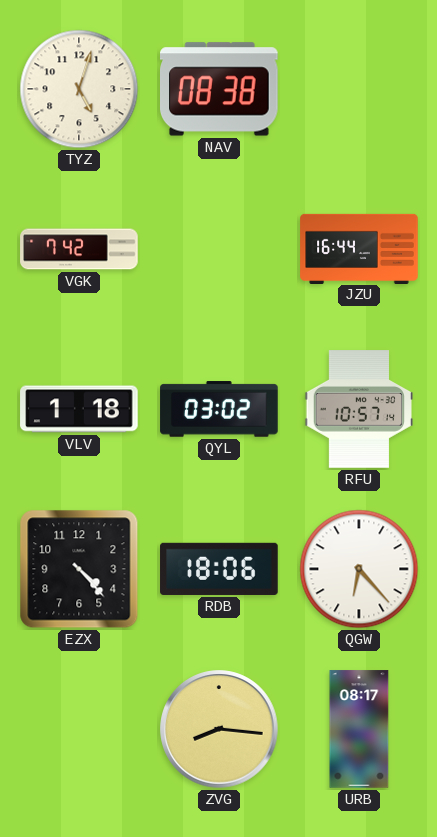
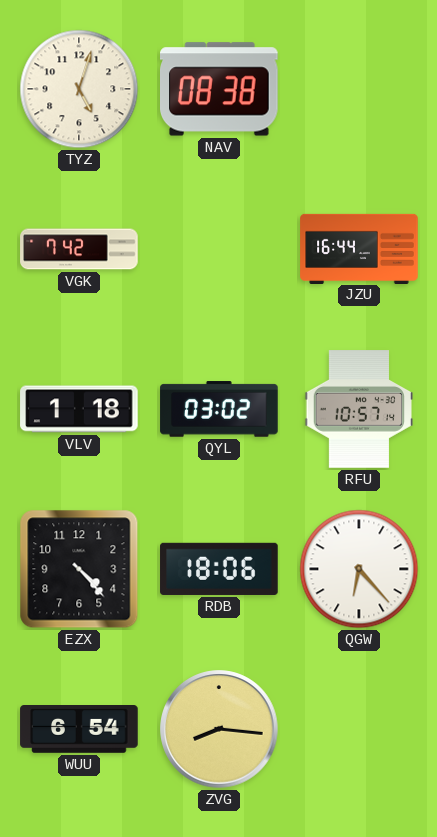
WUU: none -> 6:54 (79, 729)
URB: 08:17 -> none (359, 729)
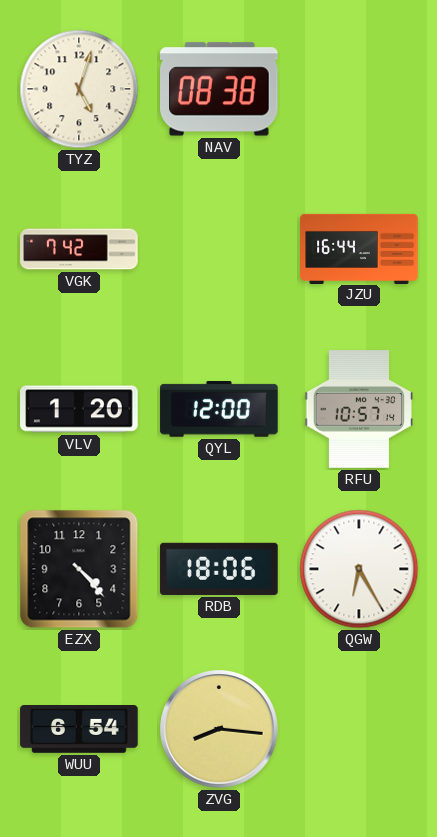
VLV: 1:18 -> 1:20 (79, 409)
QYL: 03:02 -> 12:00 (219, 409)
QGW: 6:23 -> 6:25 (359, 569)
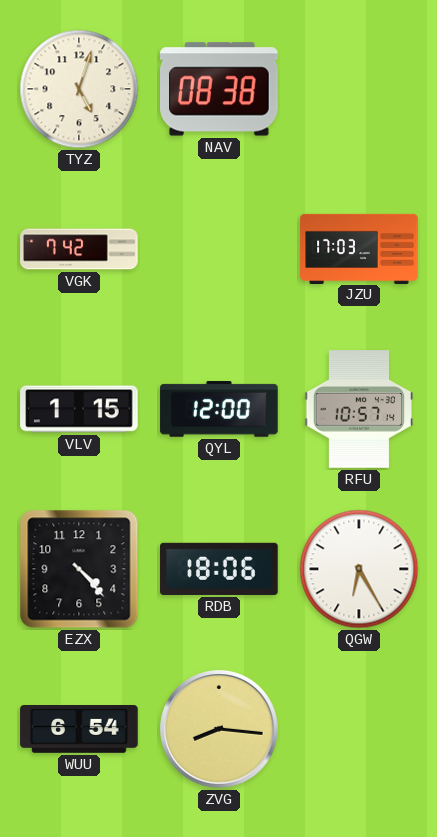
JZU: 16:44 -> 17:03 (359, 248)
VLV: 1:20 -> 1:15 (79, 409)
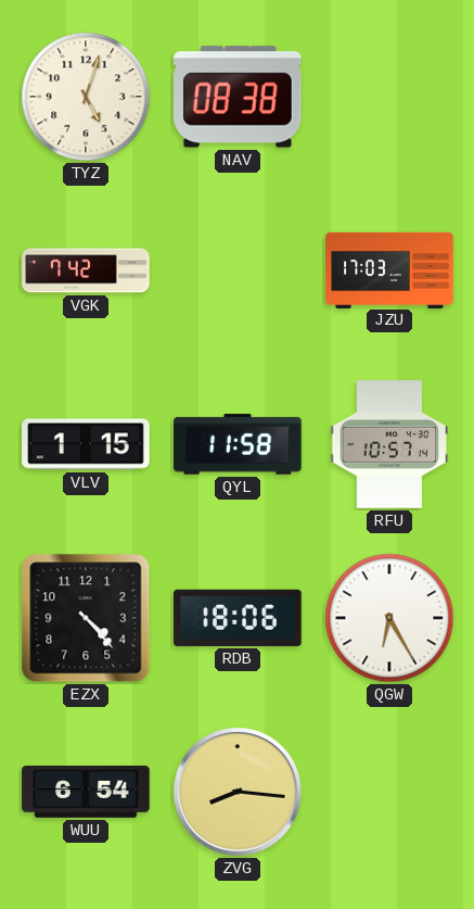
QYL: 12:00 -> 11:58 (238, 444)
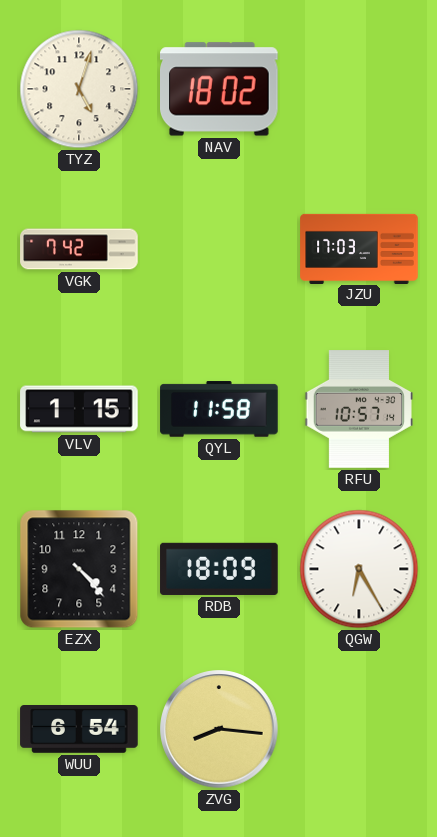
NAV: 08:38 -> 18:02 (220, 89)
RDB: 18:06 -> 18:09 (219, 569)
